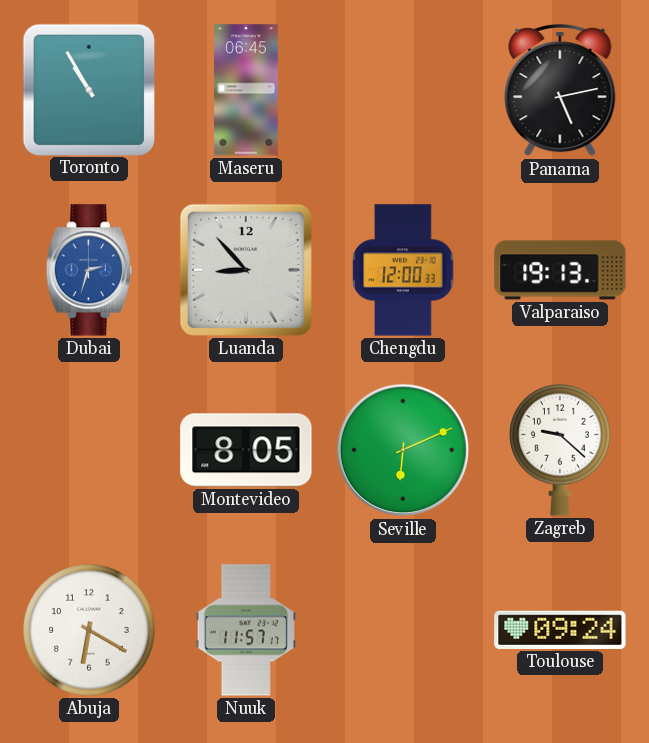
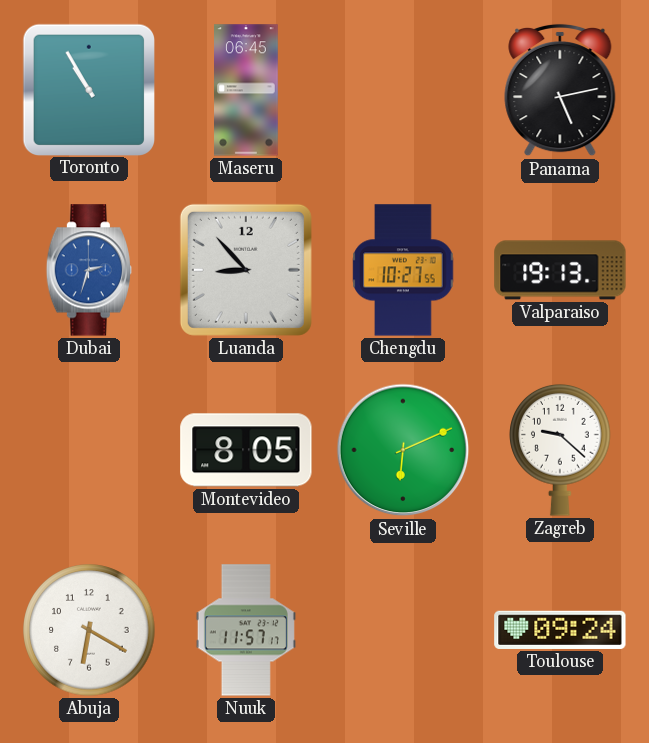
Chengdu: 12:00 -> 10:27 (403, 270)
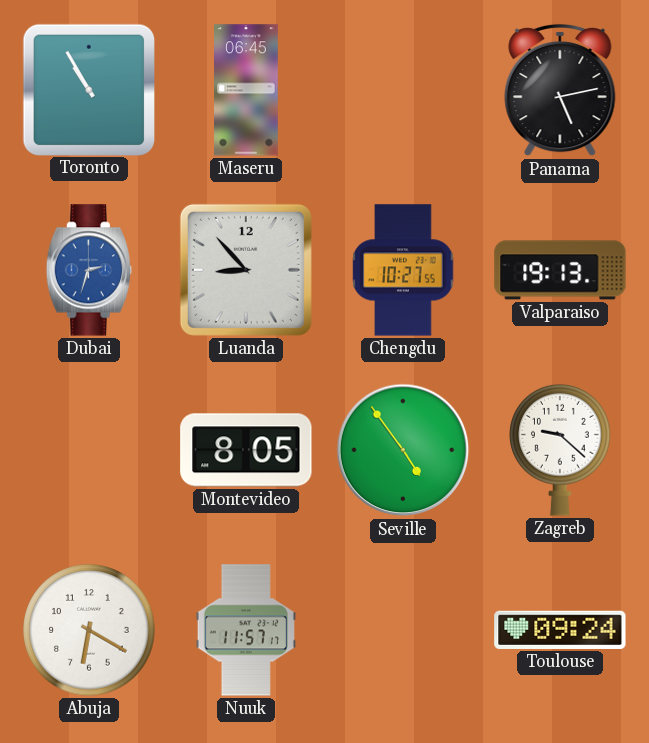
Seville: 6:11 -> 4:54 (403, 450)
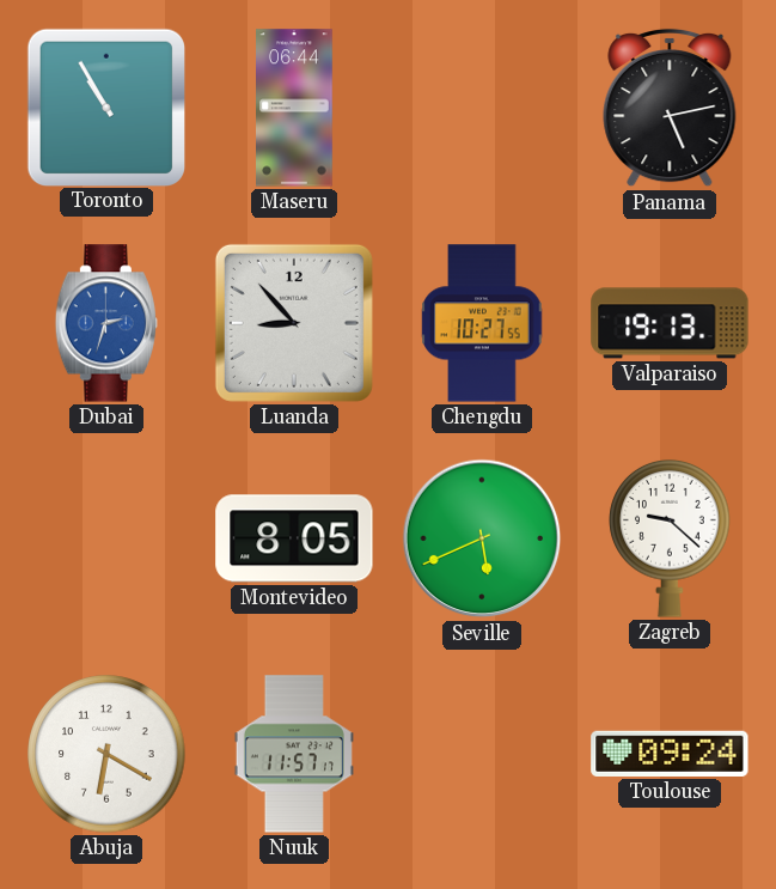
Maseru: 06:45 -> 06:44 (295, 108)
Seville: 4:54 -> 5:41 (482, 538)
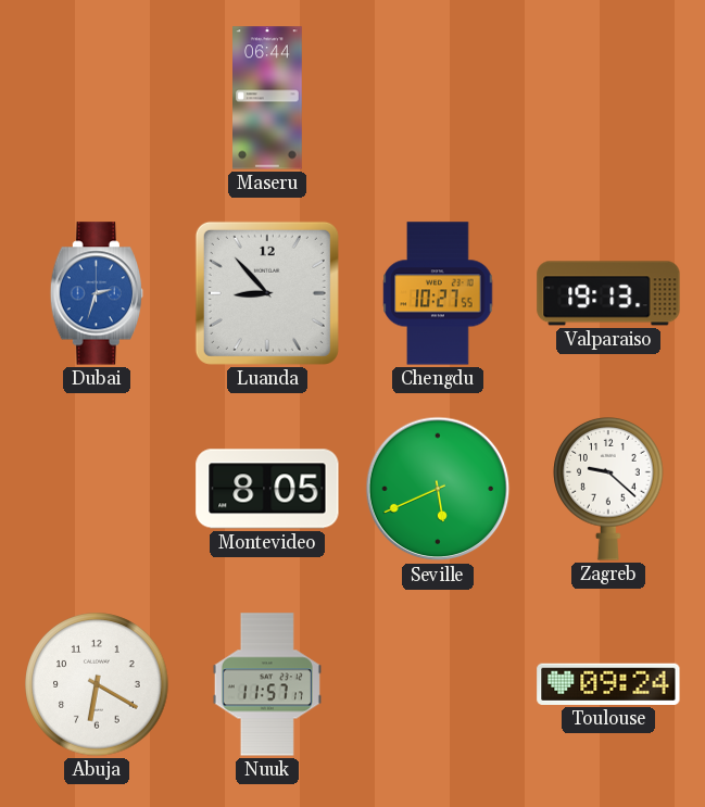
Toronto: 10:55 -> none (105, 106)
Panama: 5:13 -> none (670, 108)
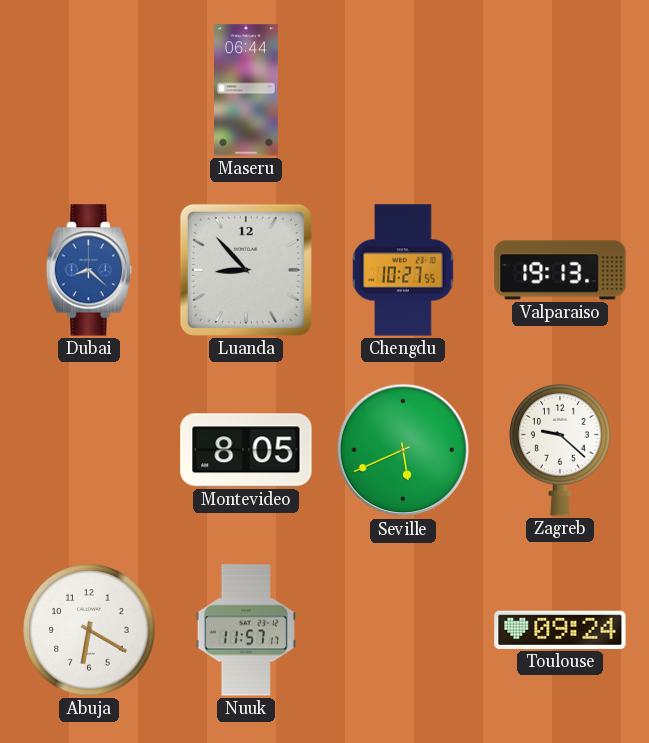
Dubai: 2:33 -> 8:22 (89, 270)
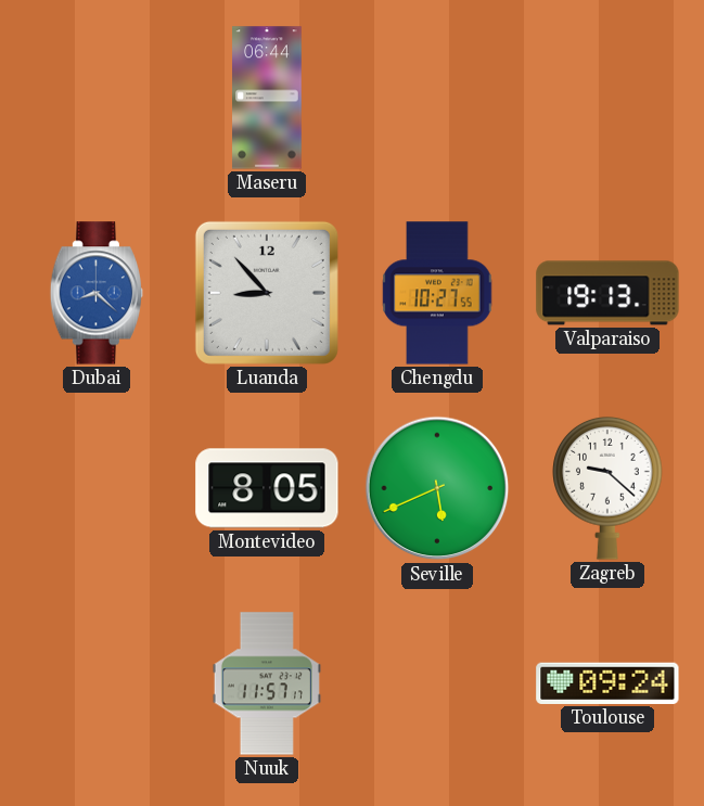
Abuja: 6:20 -> none (89, 630)
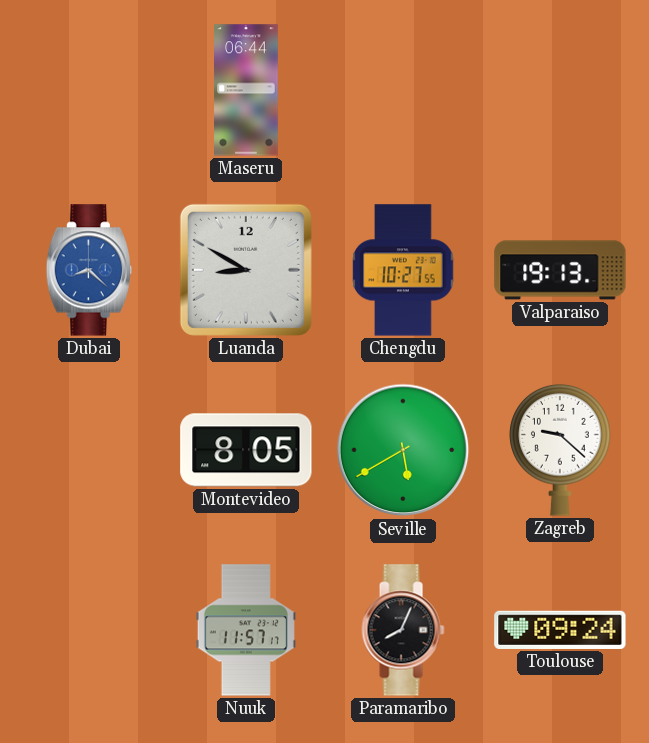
Luanda: 8:53 -> 8:50 (246, 270)
Seville: 5:41 -> 5:40 (403, 450)
Paramaribo: none -> 8:04 (403, 630)
